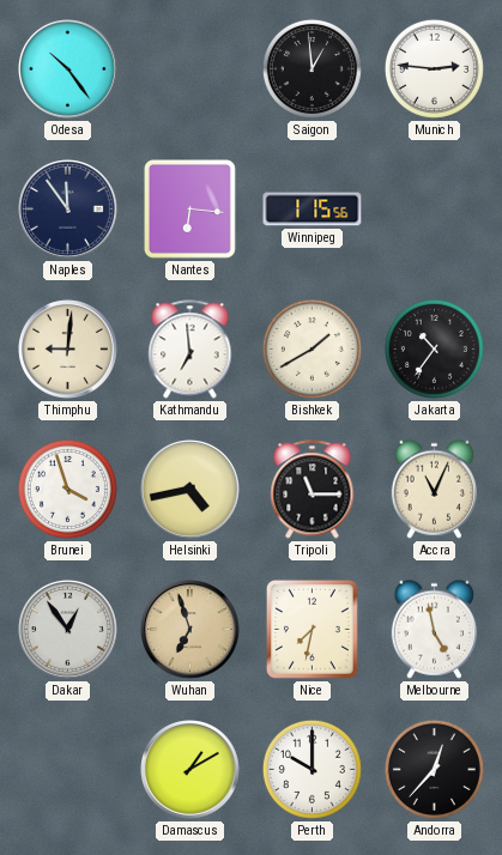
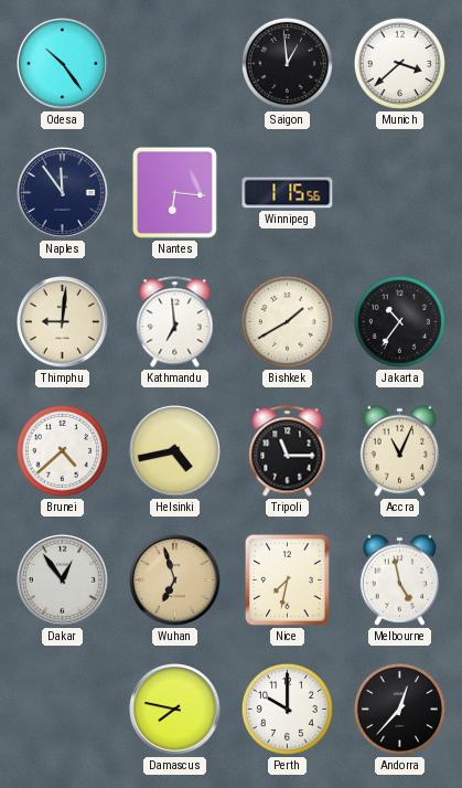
Munich: 2:46 -> 3:38 (399, 63)
Brunei: 3:57 -> 4:38 (62, 450)
Damascus: 1:10 -> 7:47 (175, 710)
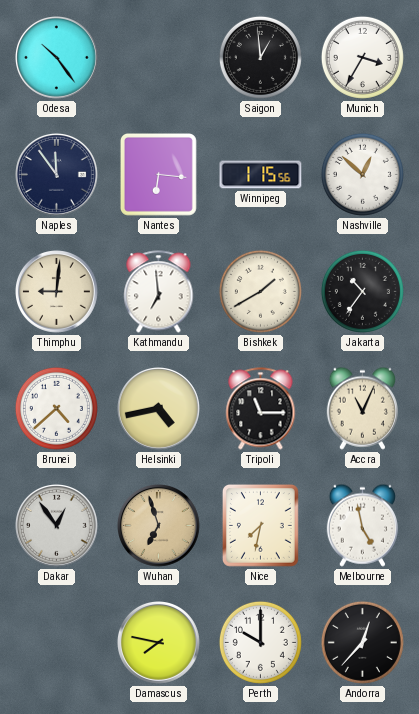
Munich: 3:38 -> 3:35 (362, 57)
Nashville: none -> 12:52 (362, 174)
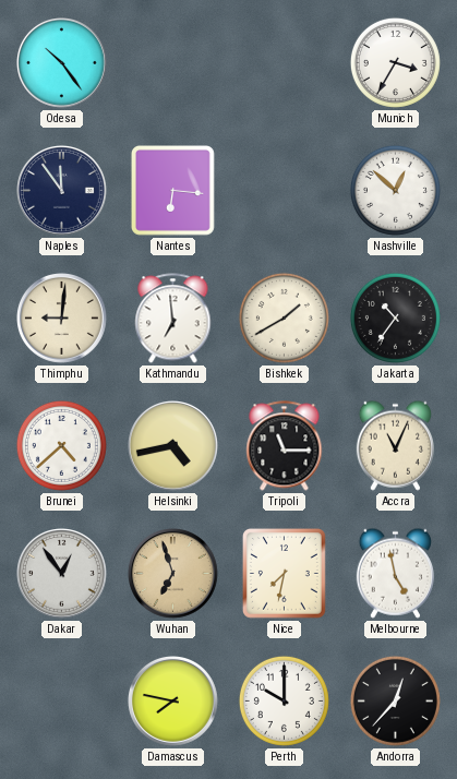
Saigon: 12:59 -> none (260, 57)
Winnipeg: 1:15 -> none (261, 175)
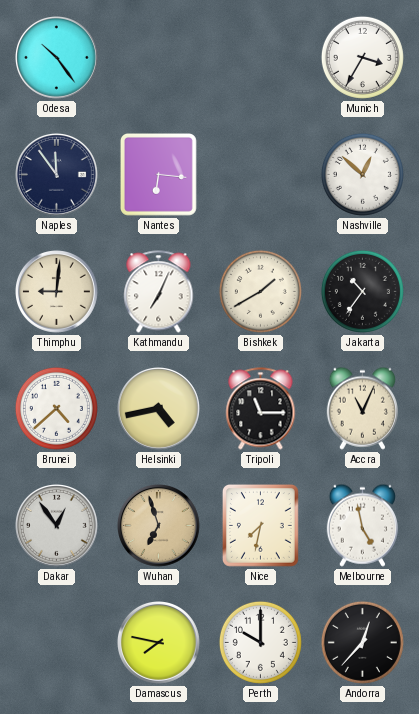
Kathmandu: 6:59 -> 7:04 (159, 292)
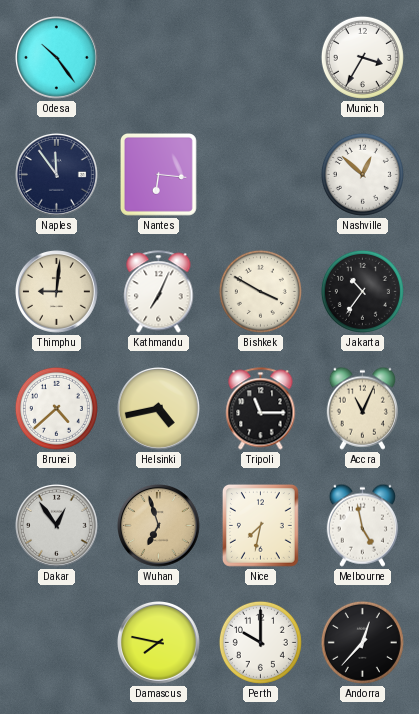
Bishkek: 1:40 -> 3:50 (260, 291)
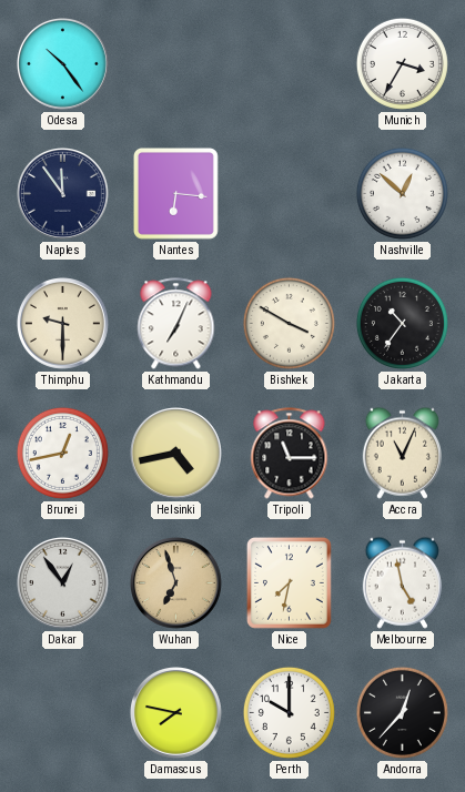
Thimphu: 9:01 -> 9:30 (63, 324)
Brunei: 4:38 -> 12:43 (62, 453)
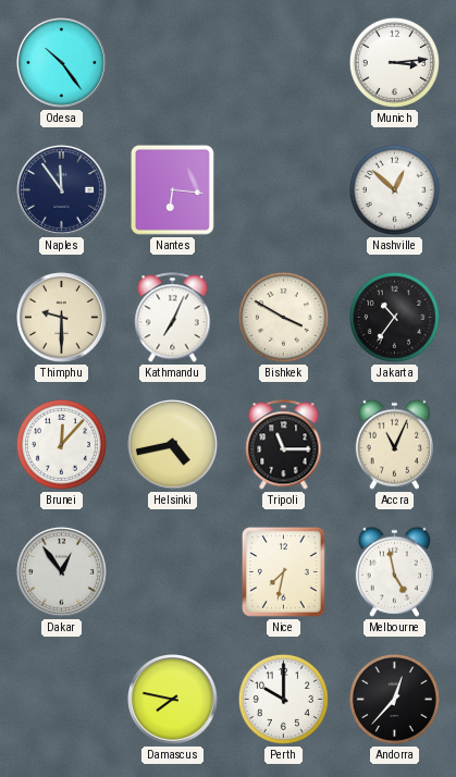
Munich: 3:35 -> 3:14 (394, 62)
Brunei: 12:43 -> 12:07 (61, 444)
Wuhan: 6:57 -> none (176, 583)
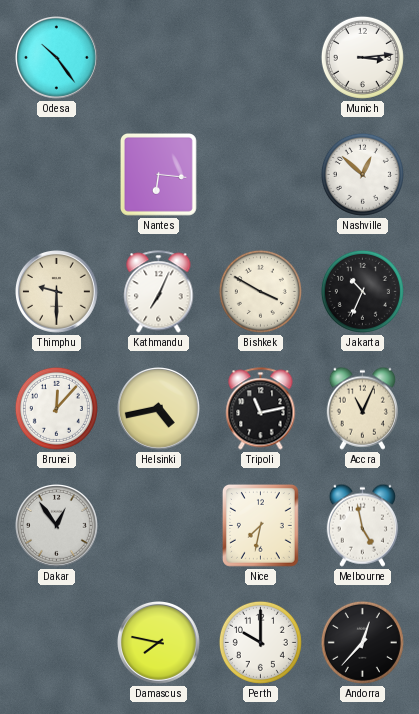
Naples: 11:54 -> none (62, 190)
Jakarta: 10:36 -> 10:34 (362, 291)
Tripoli: 11:15 -> 11:13 (261, 409)
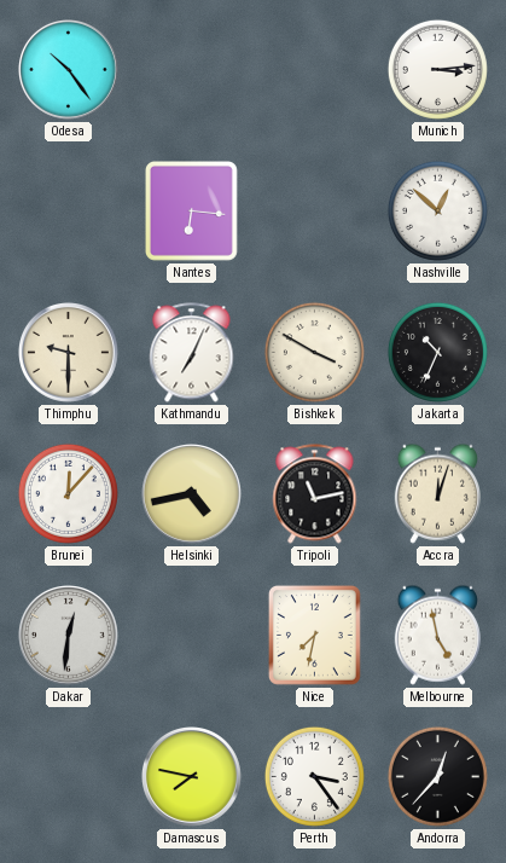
Accra: 11:04 -> 12:03 (437, 493)
Dakar: 12:54 -> 12:31 (69, 636)
Perth: 10:00 -> 3:24 (314, 776)
